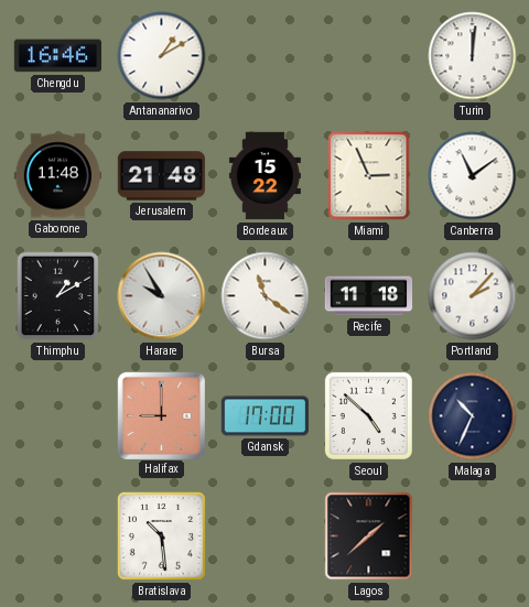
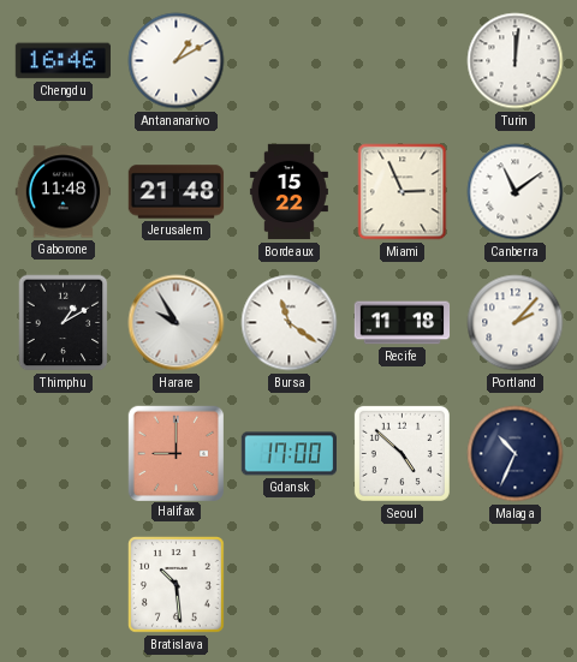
Lagos: 1:38 -> none (369, 536)
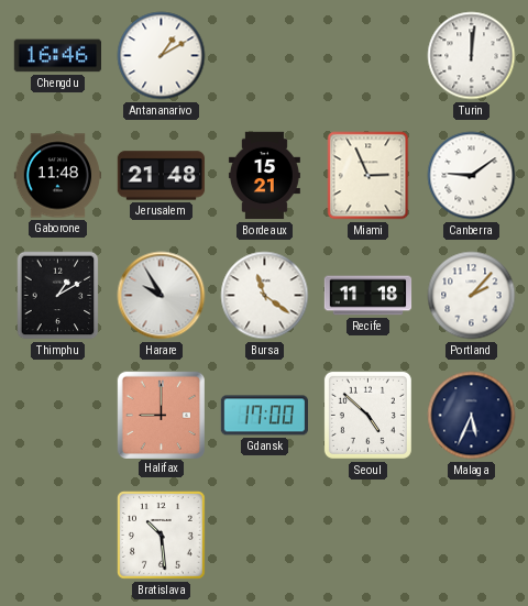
Bordeaux: 15:22 -> 15:21 (264, 176)
Canberra: 11:09 -> 9:09 (472, 176)
Malaga: 10:34 -> 5:34 (472, 416)
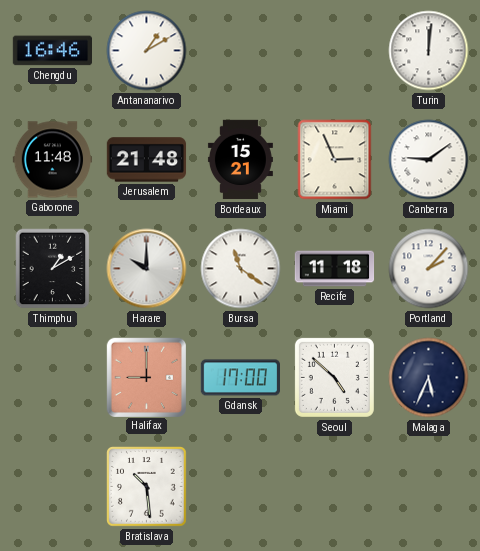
Harare: 9:55 -> 10:00 (147, 269)
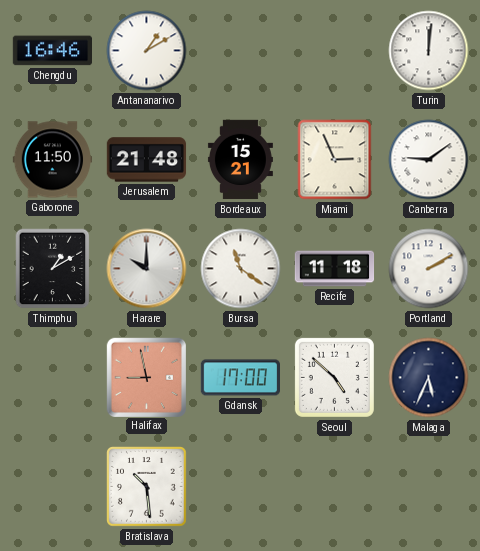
Gaborone: 11:48 -> 11:50 (52, 160)
Portland: 2:07 -> 2:10 (429, 269)
Halifax: 9:00 -> 8:58 (146, 377)
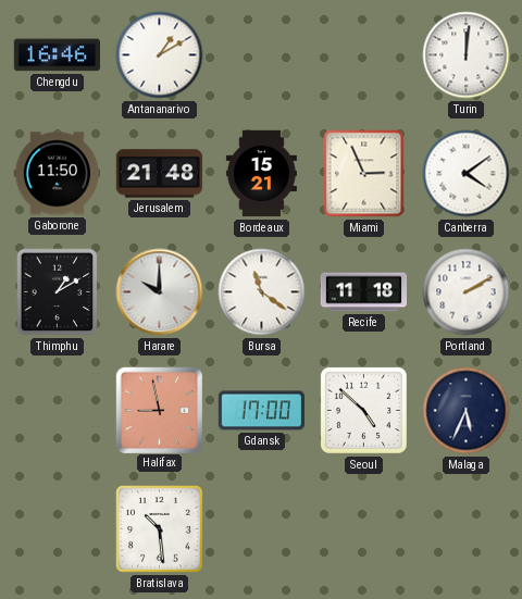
Canberra: 9:09 -> 4:09 (467, 174)
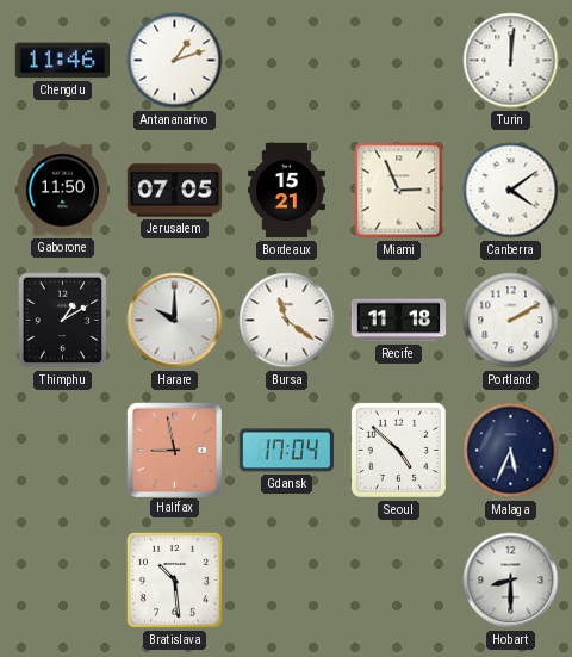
Chengdu: 16:46 -> 11:46 (62, 61)
Antananarivo: 1:10 -> 1:12 (175, 61)
Jerusalem: 21:48 -> 07:05 (175, 191)
Gdansk: 17:00 -> 17:04 (286, 451)
Hobart: none -> 8:30 (511, 581)
